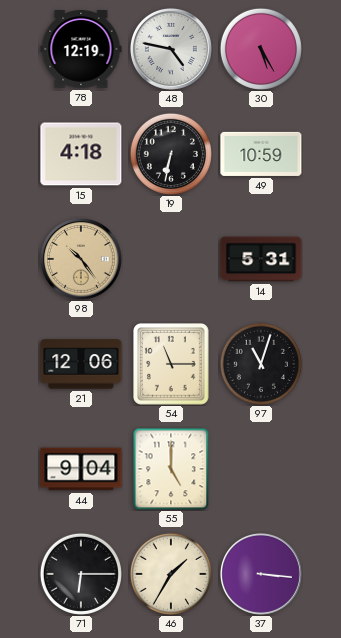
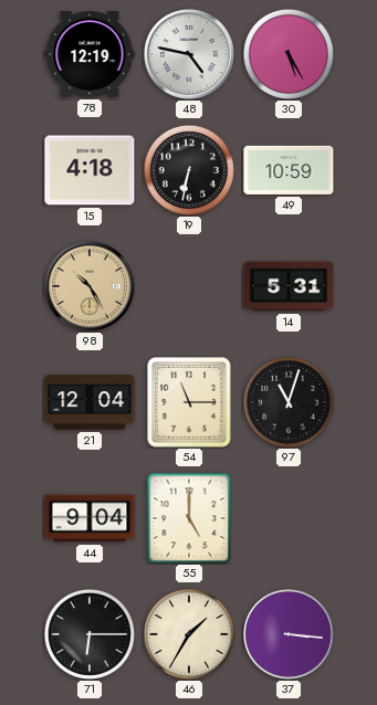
98: 10:24 -> 10:25 (90, 286)
21: 12:06 -> 12:04 (90, 402)
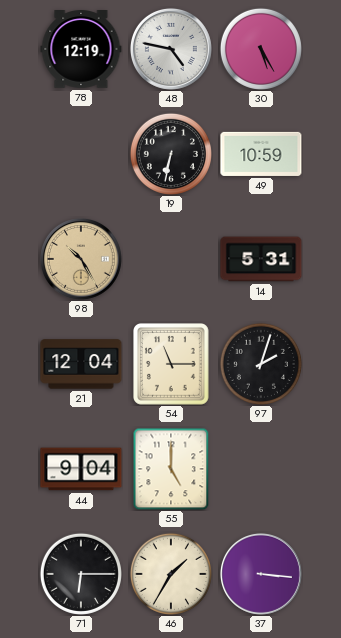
15: 4:18 -> none (90, 170)
97: 11:03 -> 2:03 (261, 364)
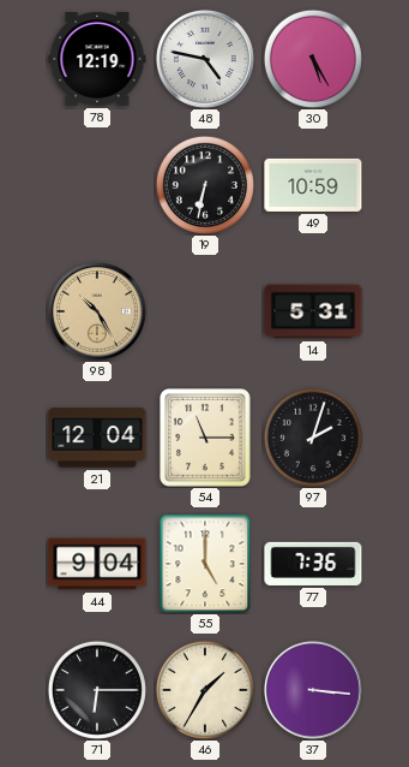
77: none -> 7:36 (313, 564)
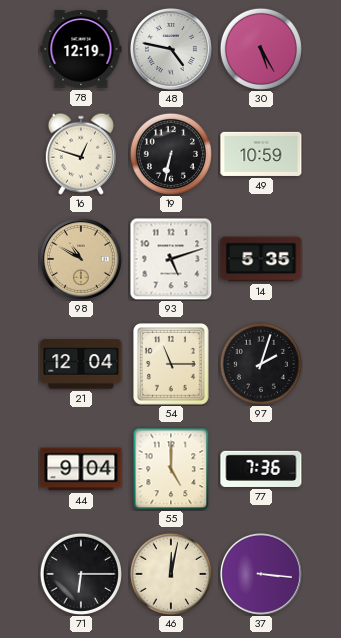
16: none -> 12:48 (81, 154)
98: 10:25 -> 10:50 (81, 259)
93: none -> 5:12 (171, 259)
14: 5:31 -> 5:35 (261, 259)
46: 1:35 -> 12:02 (171, 574)
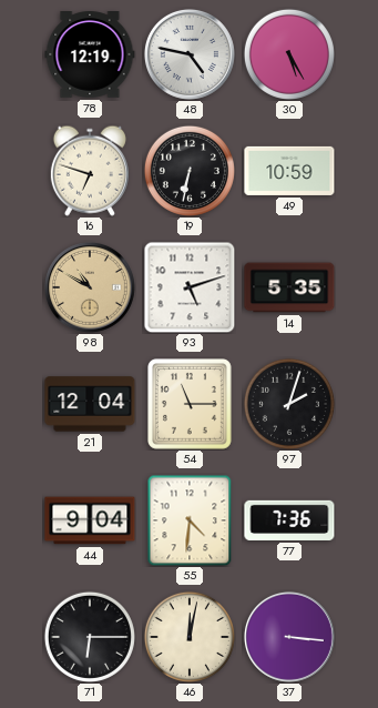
16: 12:48 -> 6:48 (90, 171)
55: 5:00 -> 4:31 (190, 520)
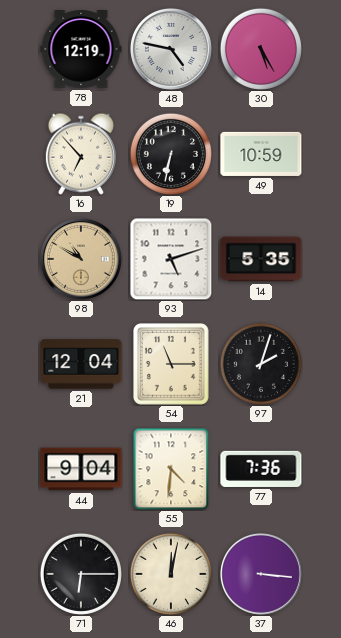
16: 6:48 -> 6:53 (81, 154)
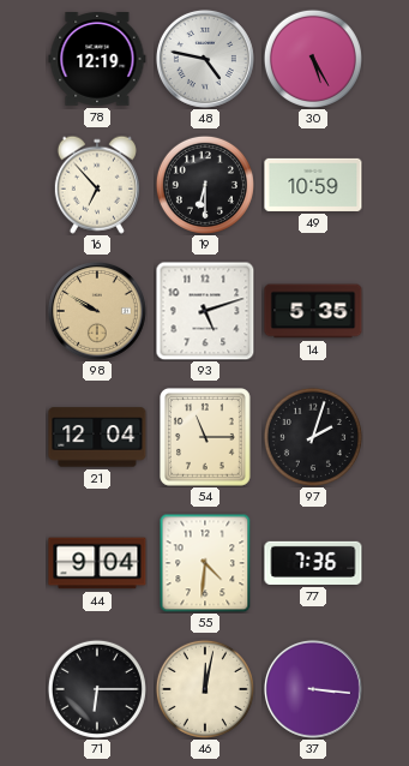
19: 6:32 -> 6:30 (205, 185)
98: 10:50 -> 9:50 (97, 311)
